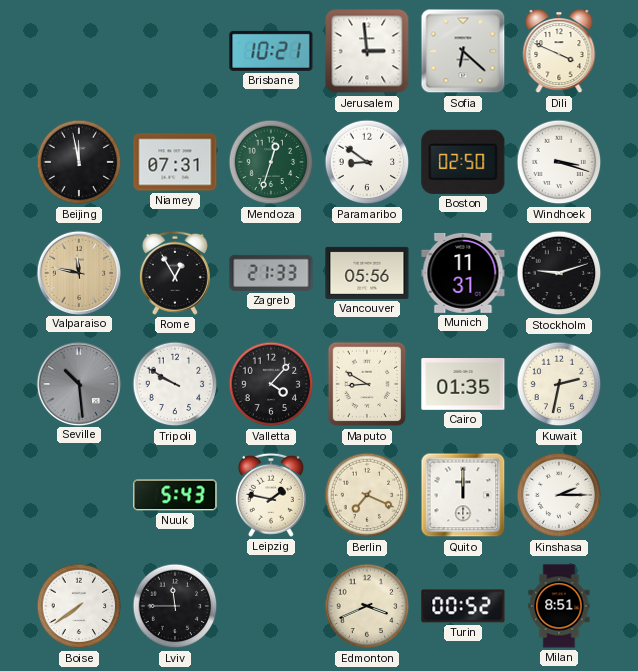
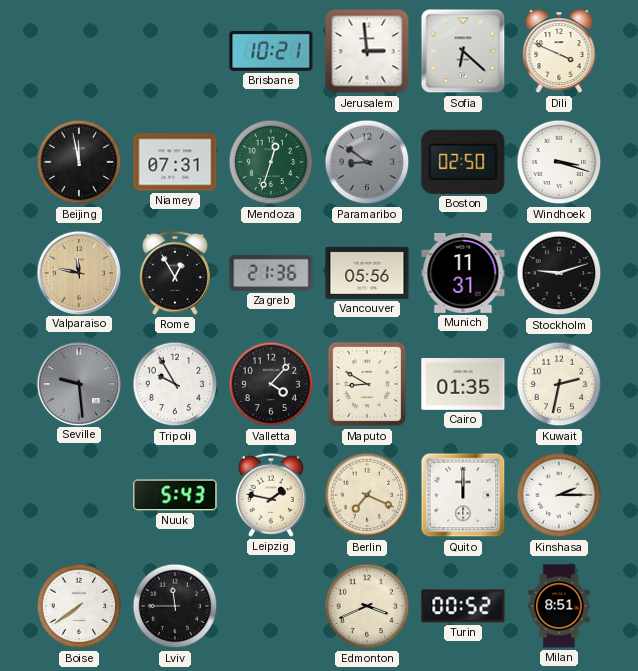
Paramaribo dial: white -> grey (367, 162)
Zagreb: 21:33 -> 21:36 (271, 273)
Seville: 10:29 -> 9:29 (78, 383)
Tripoli: 9:50 -> 9:55 (175, 384)
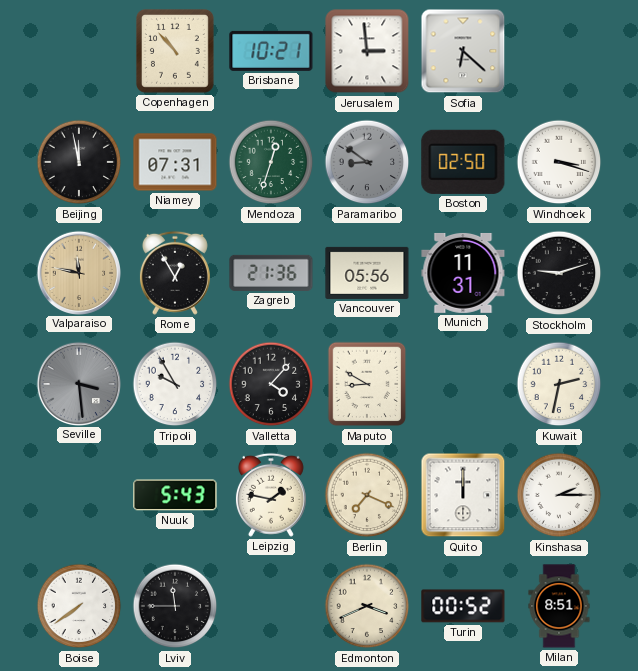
Copenhagen: none -> 10:53 (175, 51)
Dili: 3:49 -> none (559, 52)
Seville: 9:29 -> 3:29 (78, 383)
Cairo: 01:35 -> none (463, 385)
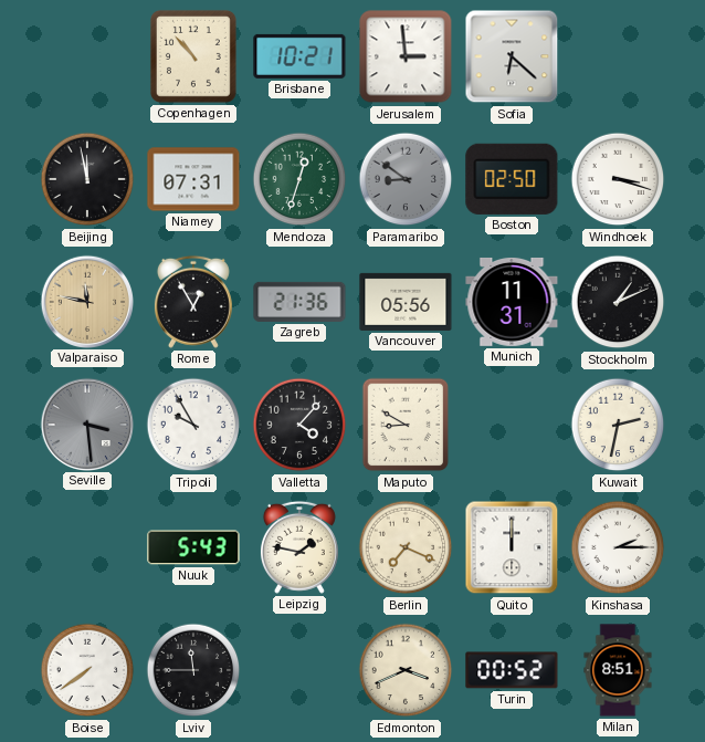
Stockholm: 9:12 -> 1:11 (618, 302)
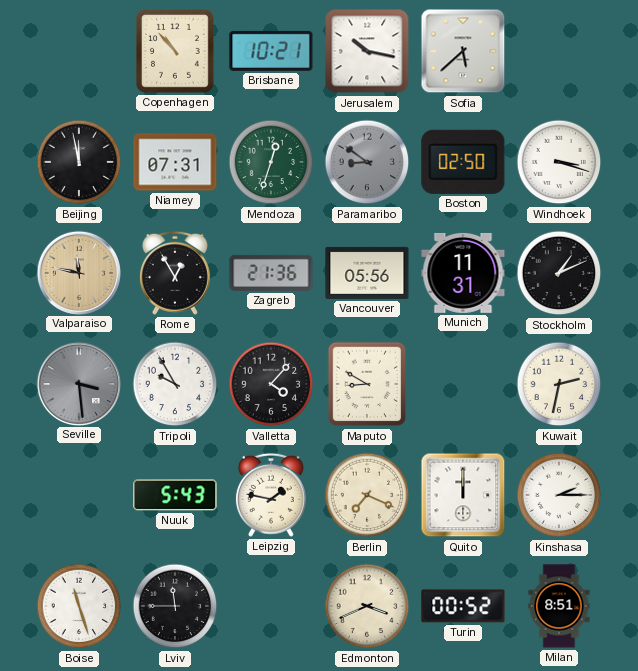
Jerusalem: 2:59 -> 10:17 (367, 51)
Sofia: 6:22 -> 5:38 (463, 51)
Boise: 7:39 -> 11:27 (79, 606)
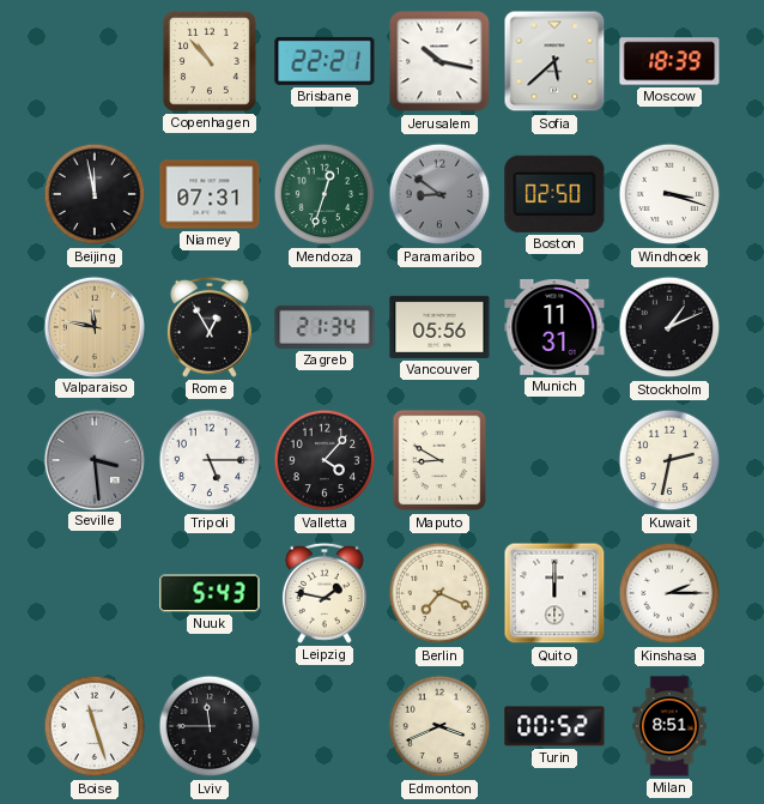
Brisbane: 10:21 -> 22:21 (325, 61)
Moscow: none -> 18:39 (669, 61)
Zagreb: 21:36 -> 21:34 (325, 327)
Tripoli: 9:55 -> 5:15 (210, 460)
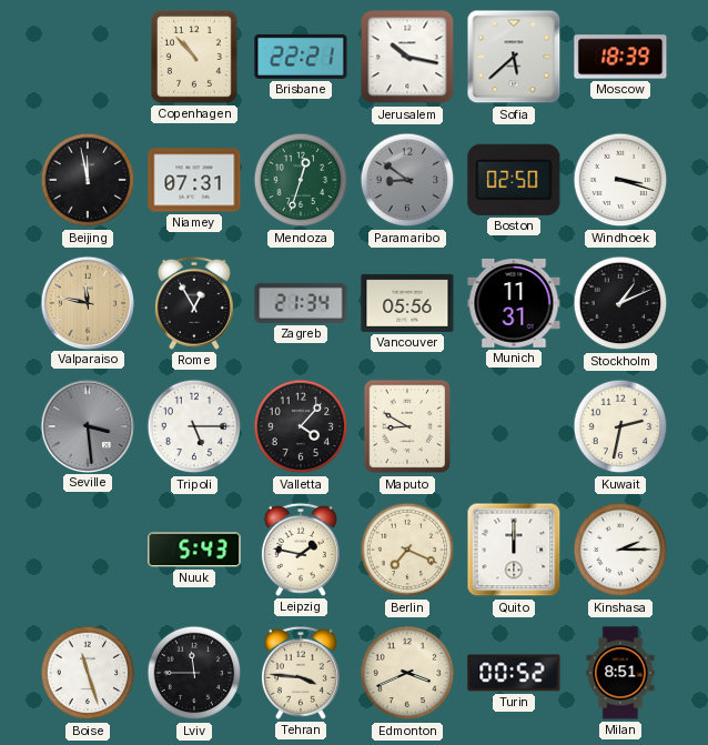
Tehran: none -> 3:46 (301, 673)
